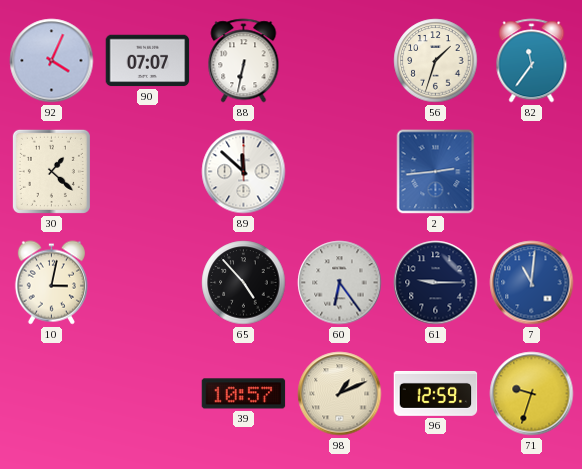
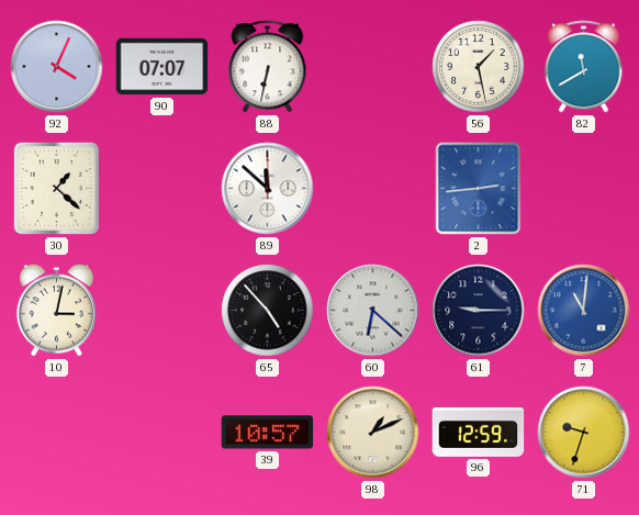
56: 1:33 -> 1:28 (479, 67)
82: 11:36 -> 11:40 (584, 67)
60: 6:24 -> 6:22 (373, 311)
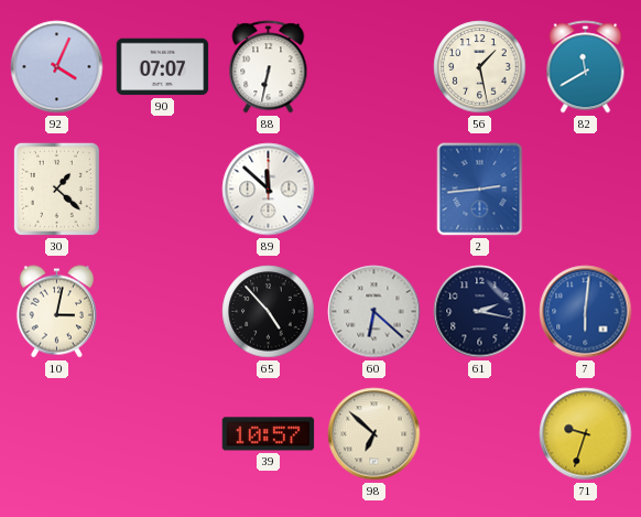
61: 9:15 -> 2:17 (480, 312)
7: 11:01 -> 6:01 (586, 312)
98: 1:11 -> 6:52 (374, 434)
96: 12:59 -> none (479, 432)
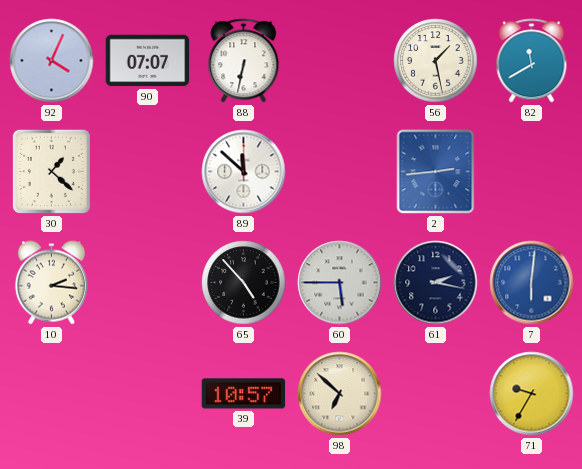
10: 3:02 -> 2:16 (51, 283)
60: 6:22 -> 5:45 (340, 283)
71: 9:33 -> 9:35 (532, 394)
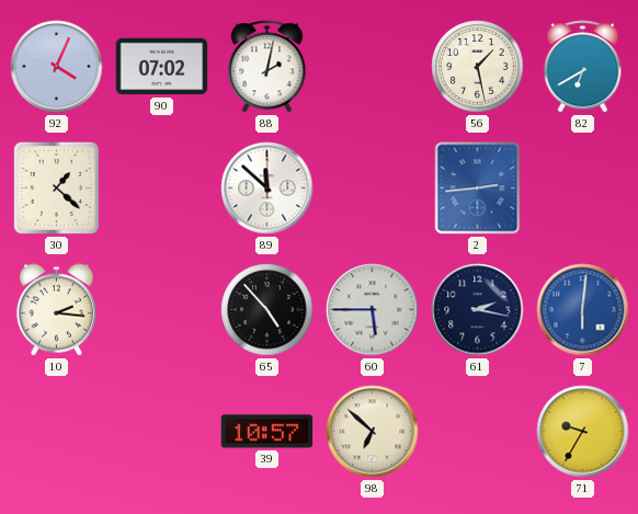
90: 07:07 -> 07:02 (162, 67)
88: 6:32 -> 2:02 (267, 67)
82: 11:40 -> 6:40 (583, 67)
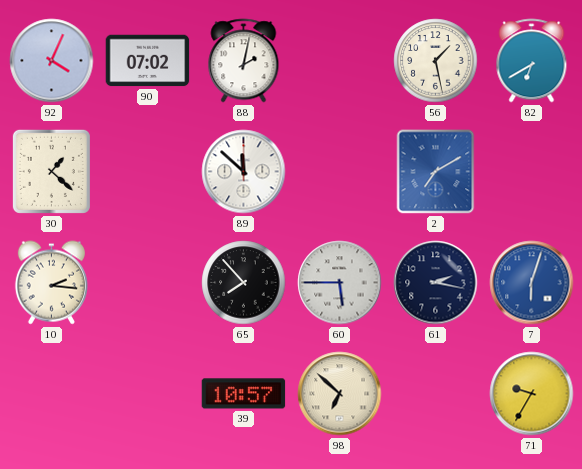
2: 2:44 -> 7:10 (436, 172)
65: 4:53 -> 7:53 (244, 283)
7: 6:01 -> 6:03 (532, 283)
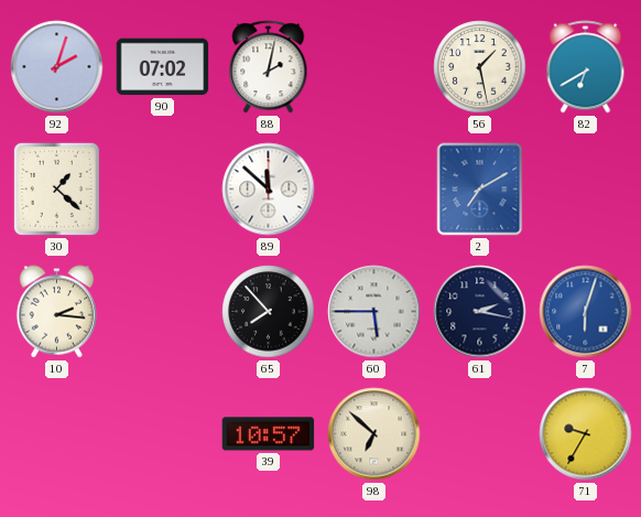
92: 4:04 -> 2:03 (57, 67)
